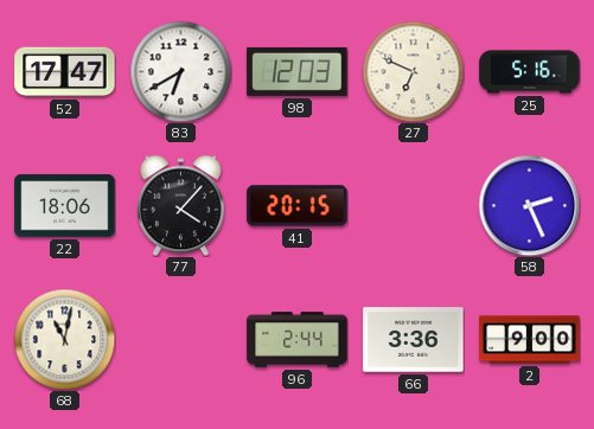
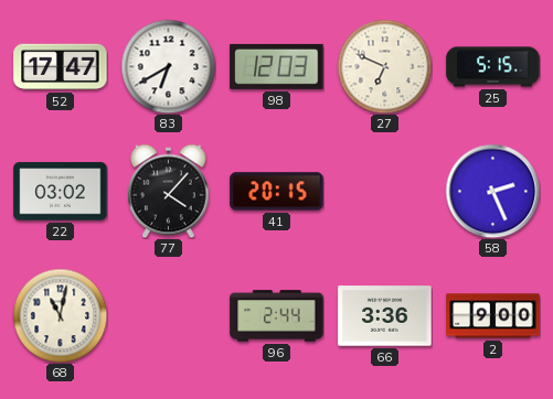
25: 5:16 -> 5:15 (493, 67)
22: 18:06 -> 03:02 (61, 192)
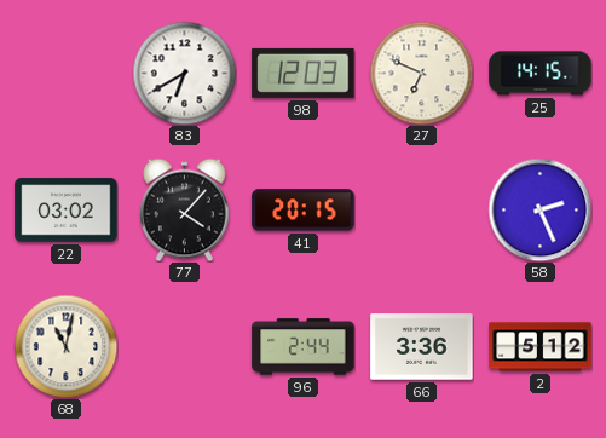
52: 17:47 -> none (61, 67)
25: 5:15 -> 14:15 (541, 74)
2: 9:00 -> 5:12 (541, 347)
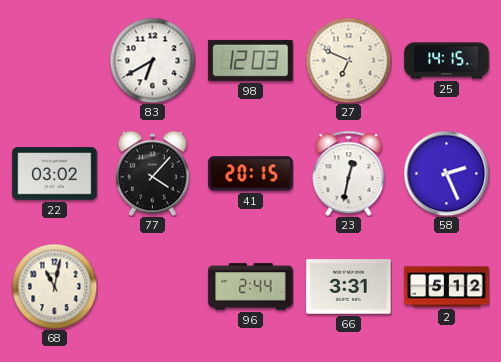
23: none -> 12:32 (349, 173)
66: 3:36 -> 3:31 (349, 287)
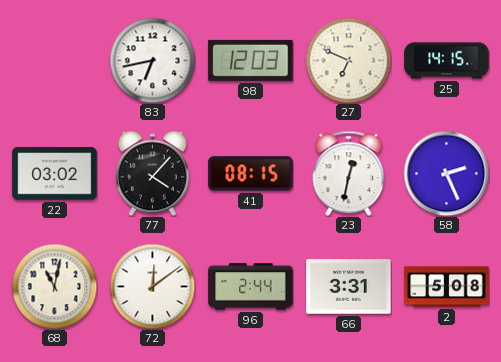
83: 6:40 -> 6:43 (152, 60)
41: 20:15 -> 08:15 (251, 174)
72: none -> 12:09 (152, 286)
2: 5:12 -> 5:08 (447, 287)
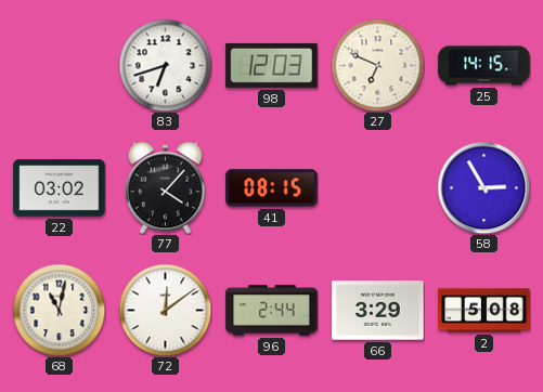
83: 6:43 -> 6:42 (165, 65)
23: 12:32 -> none (349, 173)
58: 2:26 -> 2:55 (483, 187)
66: 3:31 -> 3:29 (378, 311)
